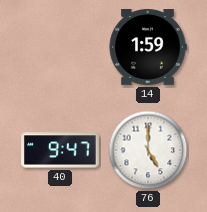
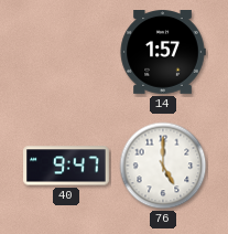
14: 1:59 -> 1:57 (163, 53)
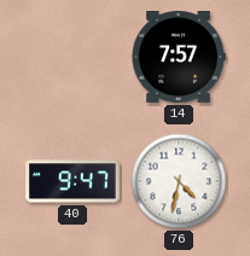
14: 1:57 -> 7:57 (179, 58)
76: 5:00 -> 4:32 (179, 181)
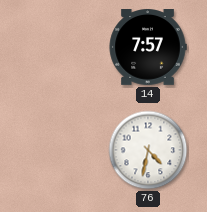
40: 9:47 -> none (72, 181)
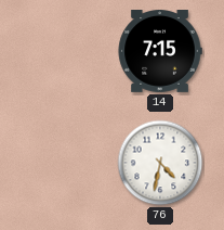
14: 7:57 -> 7:15 (160, 52)
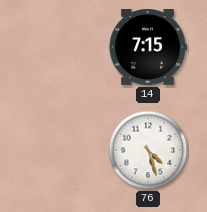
76: 4:32 -> 4:27 (148, 150)
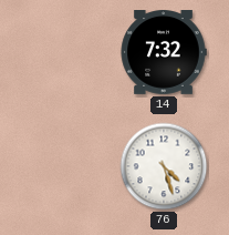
14: 7:15 -> 7:32 (164, 53)
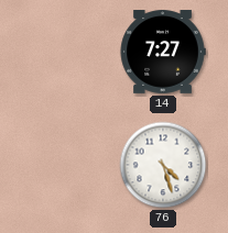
14: 7:32 -> 7:27 (163, 53)
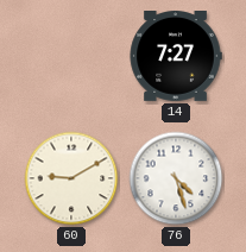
60: none -> 9:10 (71, 178)
